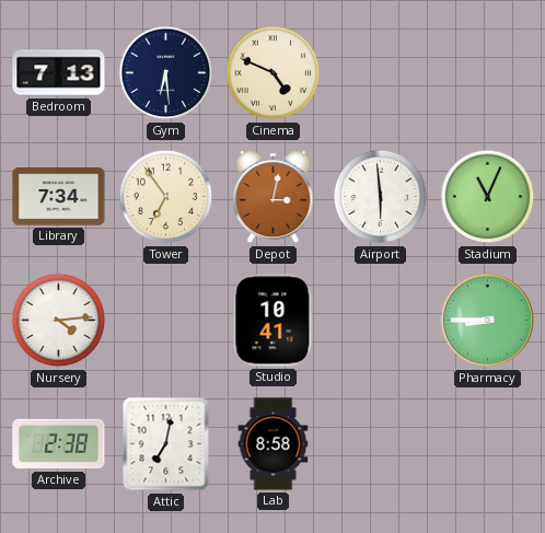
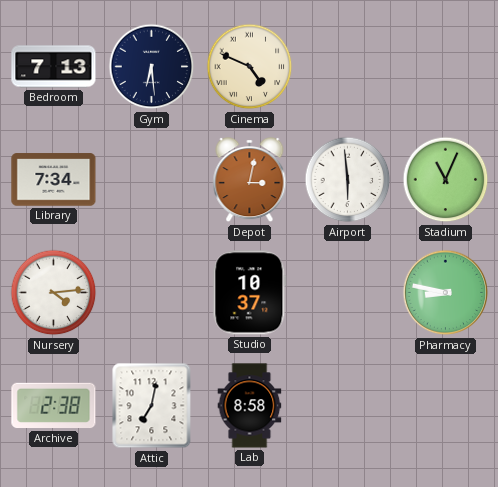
Tower: 6:54 -> none (166, 197)
Studio: 10:41 -> 10:37 (250, 293)
Pharmacy: 8:45 -> 8:47 (446, 293)
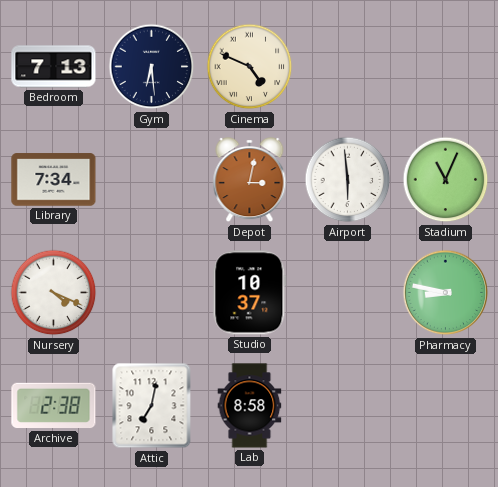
Nursery: 4:14 -> 4:19 (54, 293)
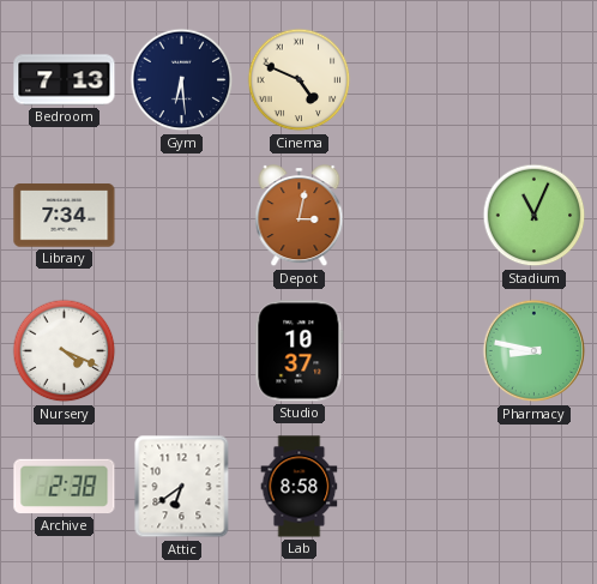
Airport: 5:59 -> none (348, 180)
Attic: 7:02 -> 6:39 (182, 487)
